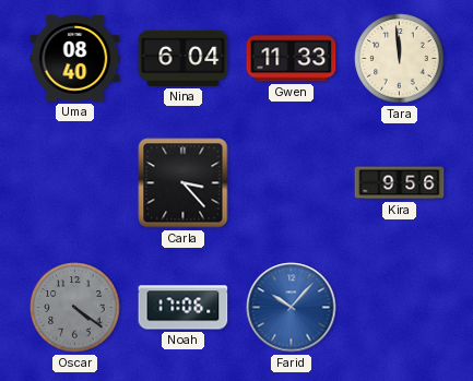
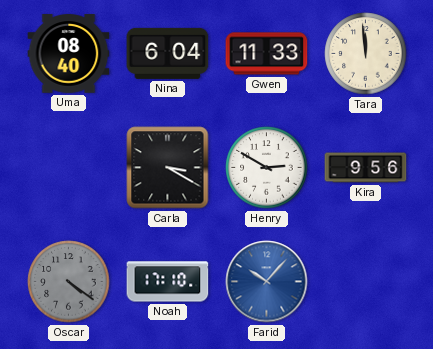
Carla: 3:23 -> 3:20 (168, 168)
Henry: none -> 2:50 (267, 168)
Noah: 17:06 -> 17:10 (168, 282)
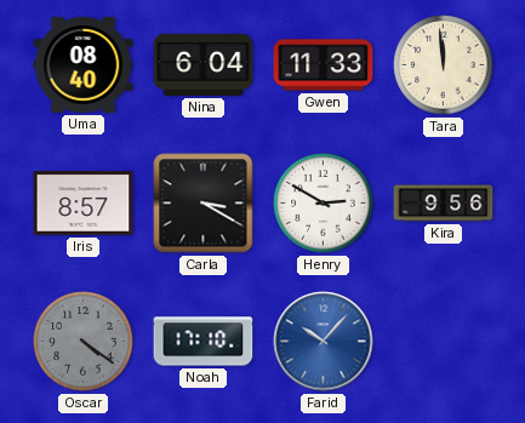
Iris: none -> 8:57 (84, 204)
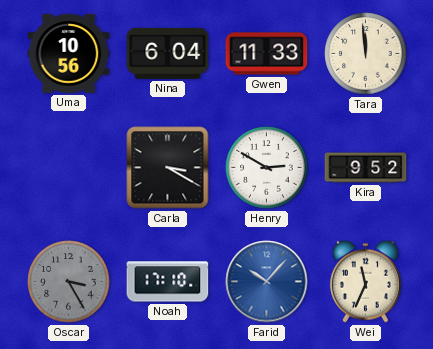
Uma: 08:40 -> 10:56 (69, 54)
Iris: 8:57 -> none (84, 204)
Kira: 9:56 -> 9:52 (366, 168)
Oscar: 4:21 -> 3:25 (69, 282)
Wei: none -> 11:34 (365, 281)
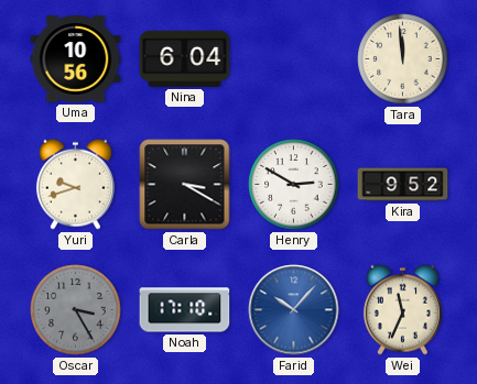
Gwen: 11:33 -> none (267, 54)
Yuri: none -> 9:42 (75, 184)
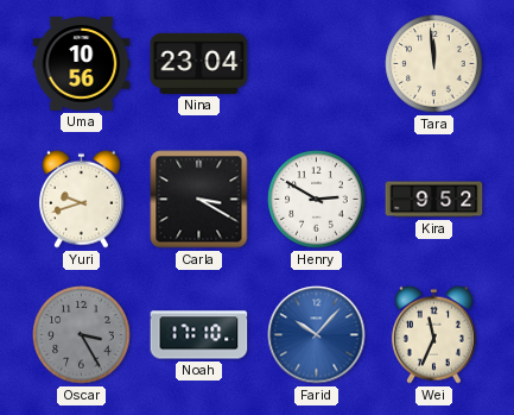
Nina: 6:04 -> 23:04 (199, 63)
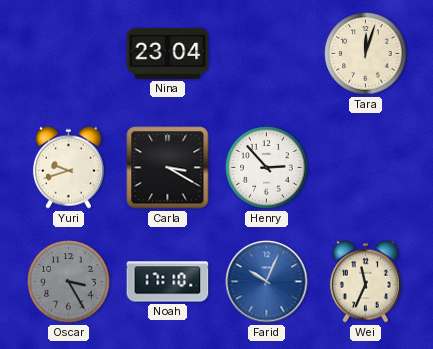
Uma: 10:56 -> none (82, 64)
Tara: 11:59 -> 12:03 (366, 54)
Henry: 2:50 -> 2:53 (267, 168)
Kira: 9:52 -> none (434, 200)
Farid: 10:07 -> 10:04 (267, 282)
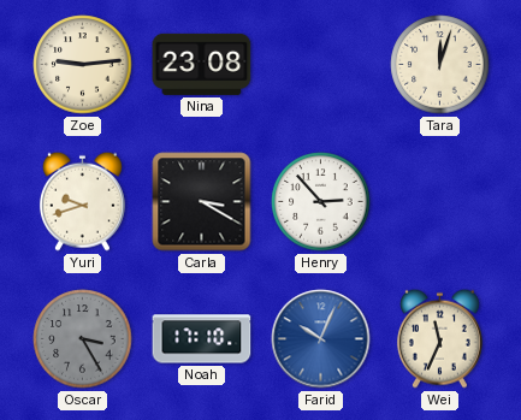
Zoe: none -> 9:14 (83, 65)
Nina: 23:04 -> 23:08 (202, 64)
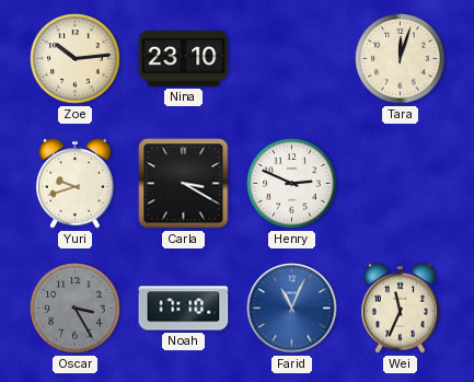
Zoe: 9:14 -> 10:14 (76, 59)
Nina: 23:08 -> 23:10 (184, 58)
Henry: 2:53 -> 2:49 (292, 184)
Farid: 10:04 -> 11:04 (292, 309)
